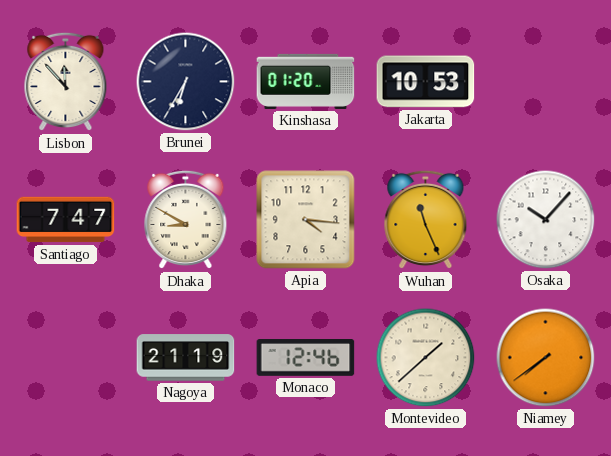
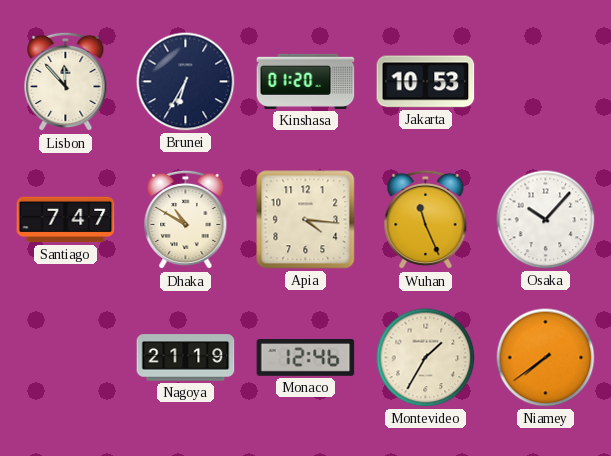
Dhaka: 8:50 -> 10:50 (186, 220)
Montevideo: 1:38 -> 1:35 (426, 358)
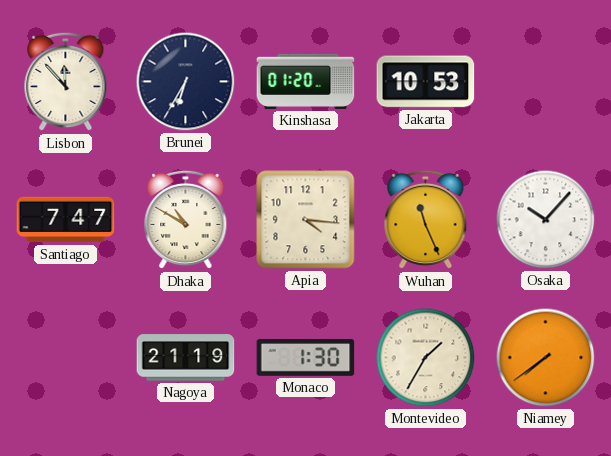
Monaco: 12:46 -> 1:30 (306, 358)
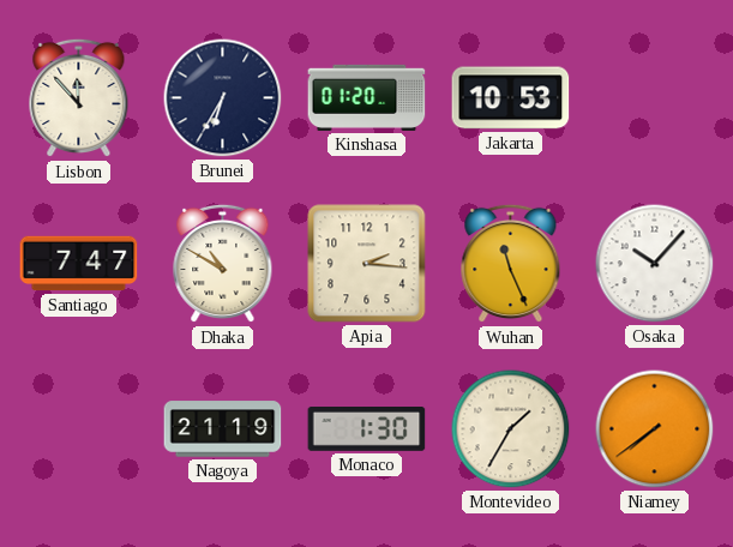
Apia: 4:16 -> 2:16 (367, 264)
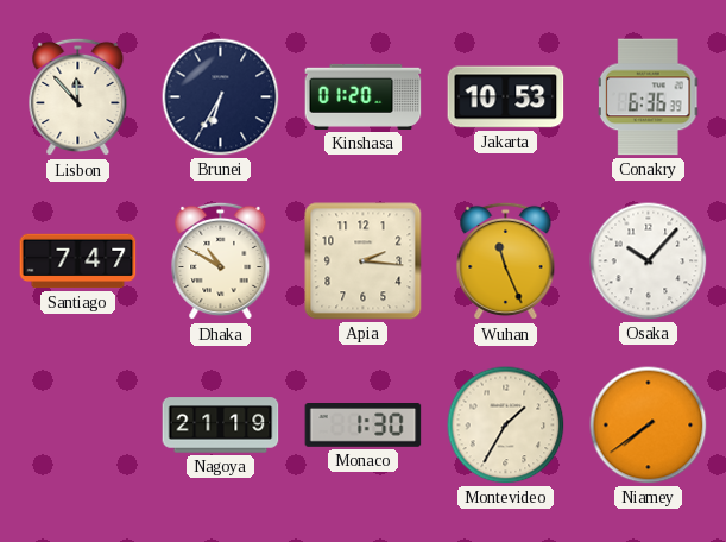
Conakry: none -> 6:36 (649, 97)
